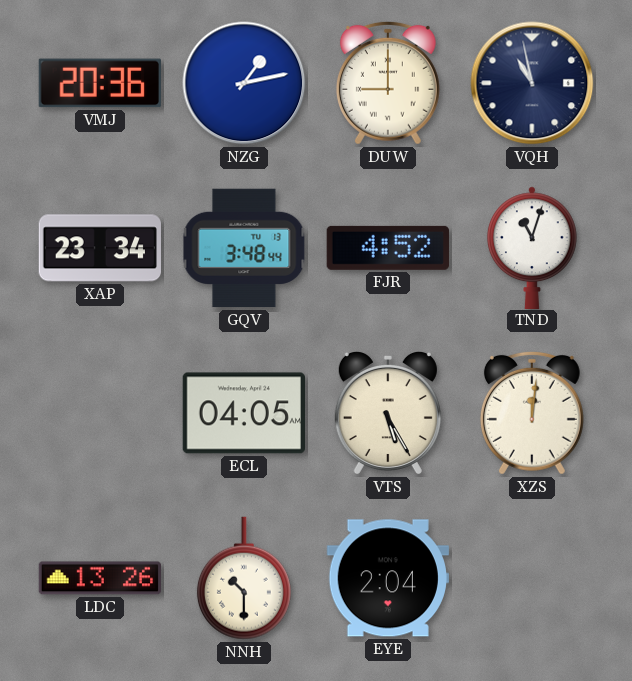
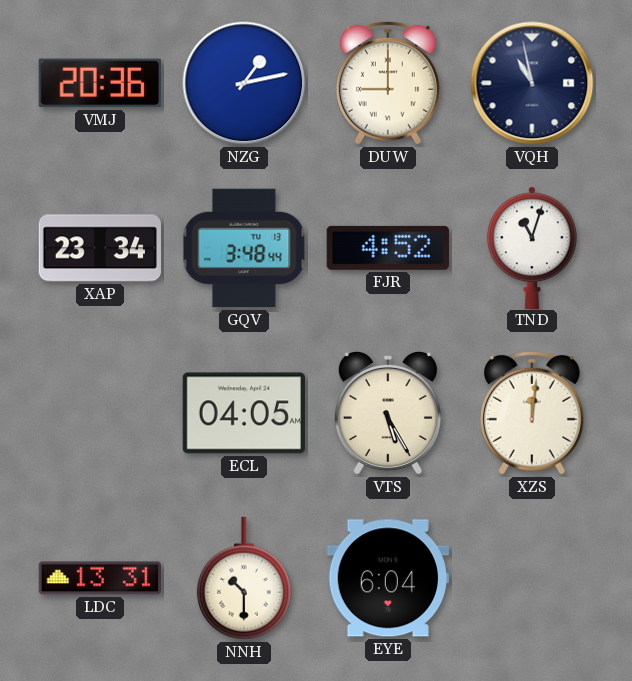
LDC: 13:26 -> 13:31 (99, 578)
EYE: 2:04 -> 6:04 (388, 578)
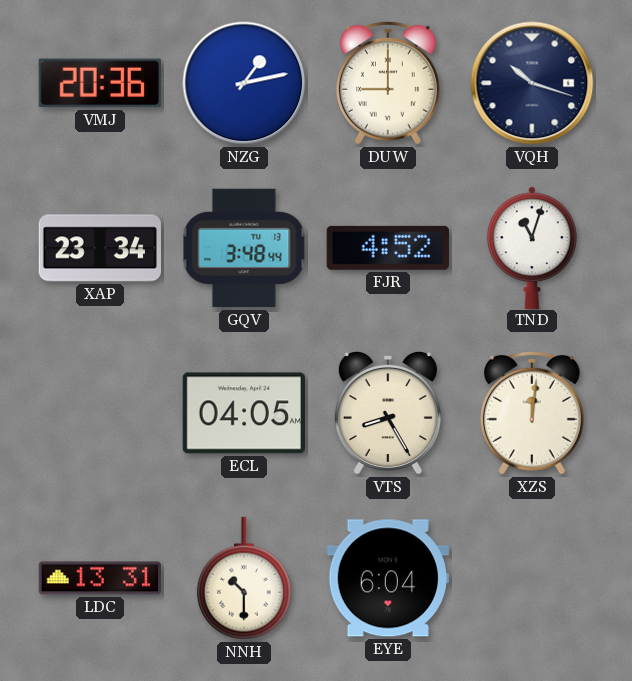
VQH: 10:58 -> 10:18 (532, 83)
VTS: 5:25 -> 8:25 (388, 413)
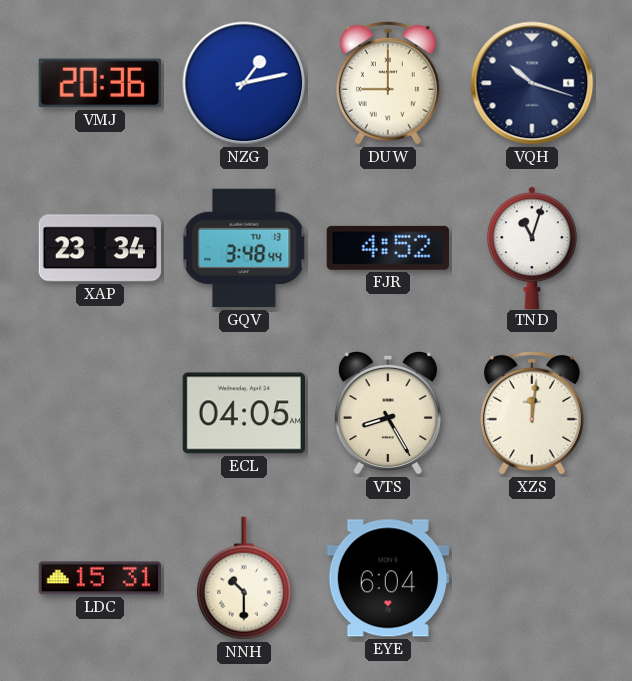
LDC: 13:31 -> 15:31 (99, 578)
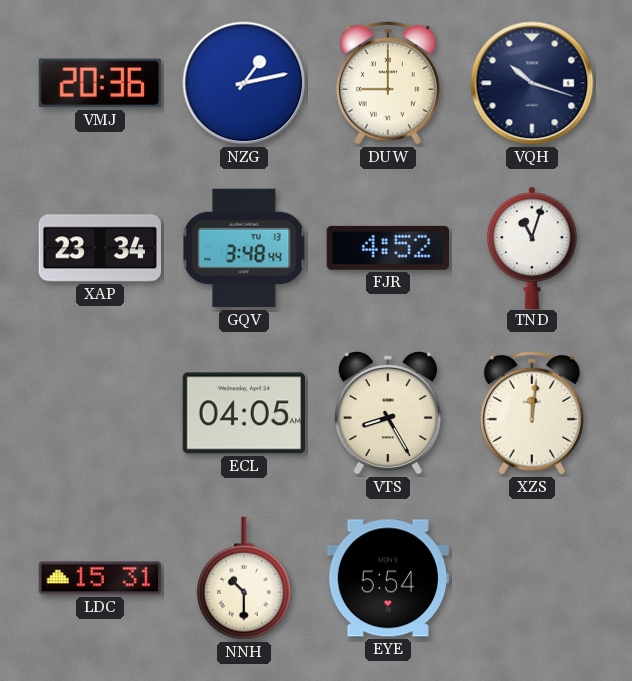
EYE: 6:04 -> 5:54 (388, 578)
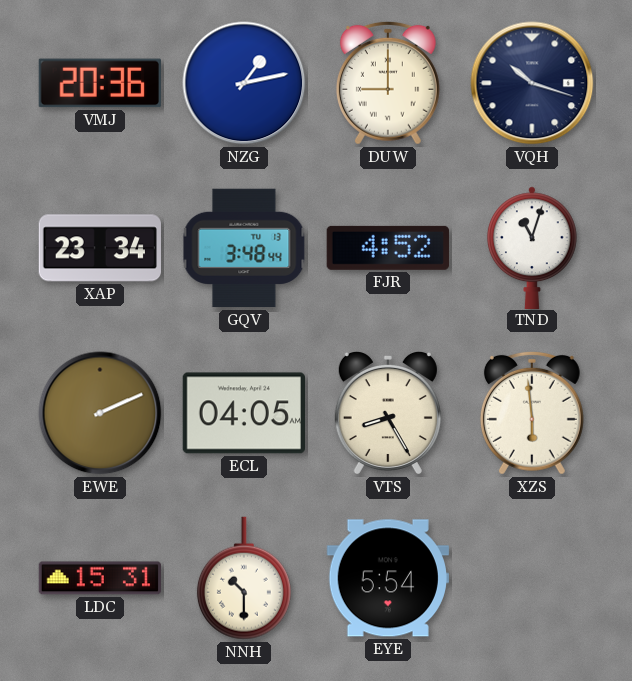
EWE: none -> 2:11 (100, 413)
XZS: 12:01 -> 5:59 (532, 413)
